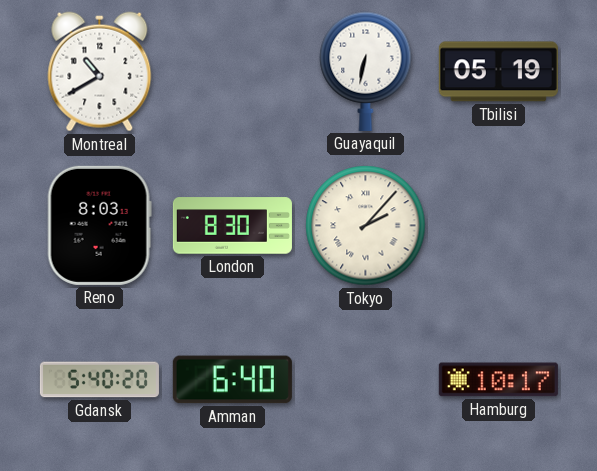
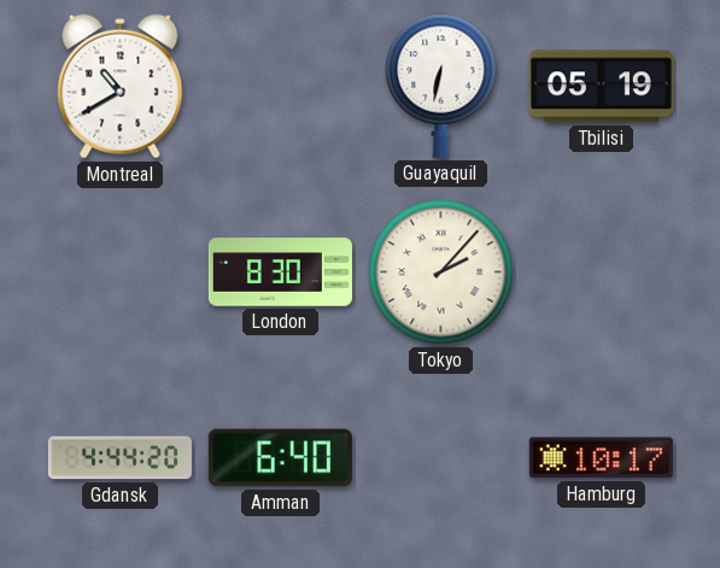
Reno: 8:03 -> none (99, 225)
Gdansk: 5:40 -> 4:44 (119, 458)
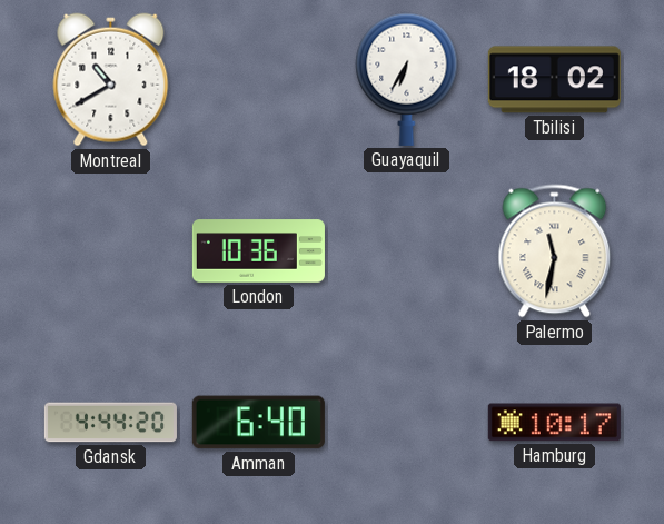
Guayaquil: 6:32 -> 6:35 (407, 79)
Tbilisi: 05:19 -> 18:02 (554, 80)
London: 8:30 -> 10:36 (258, 251)
Tokyo: 2:07 -> none (441, 273)
Palermo: none -> 11:32 (555, 251)
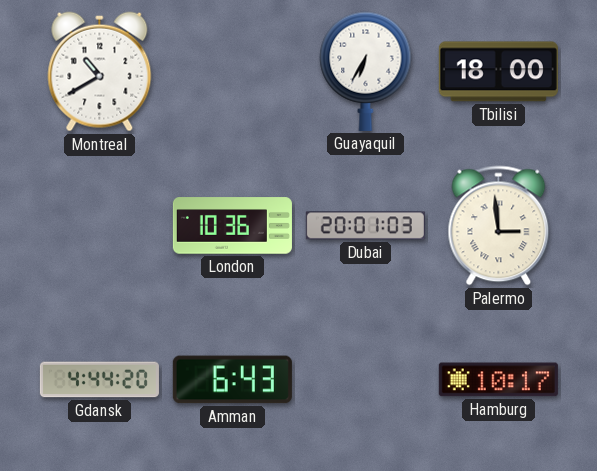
Tbilisi: 18:02 -> 18:00 (498, 72)
Dubai: none -> 20:01 (365, 226)
Palermo: 11:32 -> 2:59 (499, 226)
Amman: 6:40 -> 6:43 (232, 380)
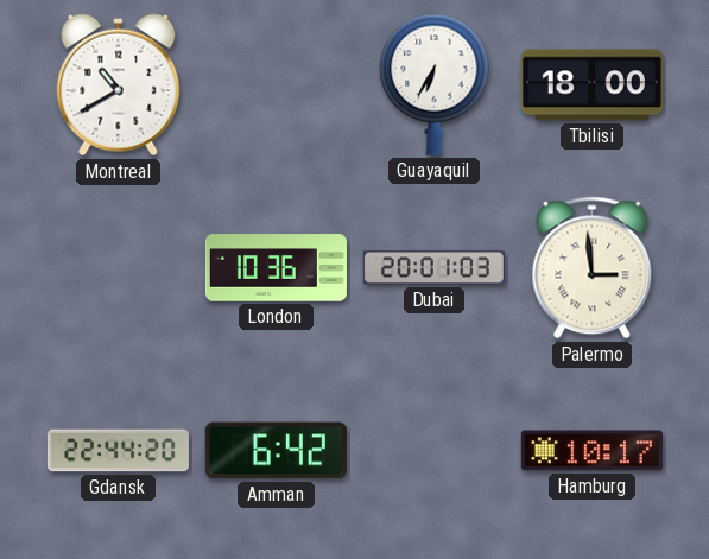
Gdansk: 4:44 -> 22:44 (118, 451)
Amman: 6:43 -> 6:42 (276, 451)
